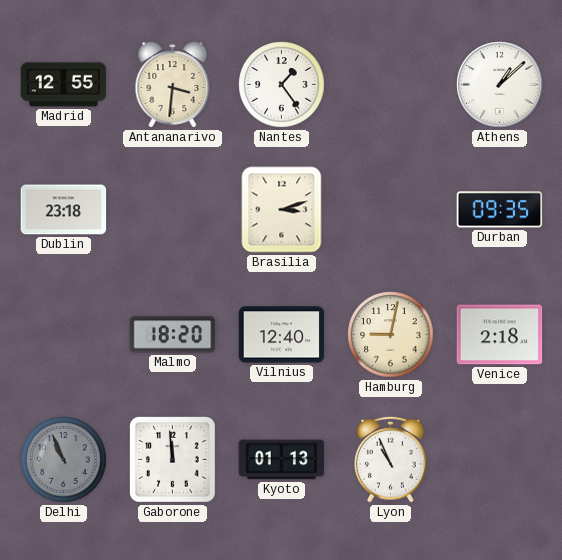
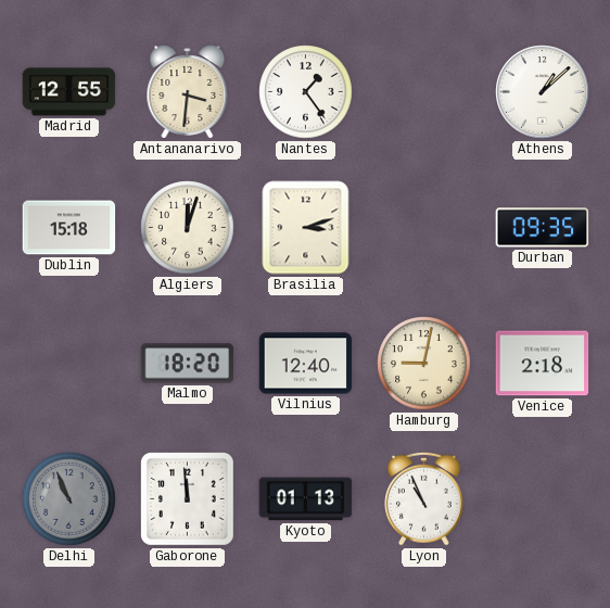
Dublin: 23:18 -> 15:18 (69, 228)
Algiers: none -> 12:03 (188, 228)
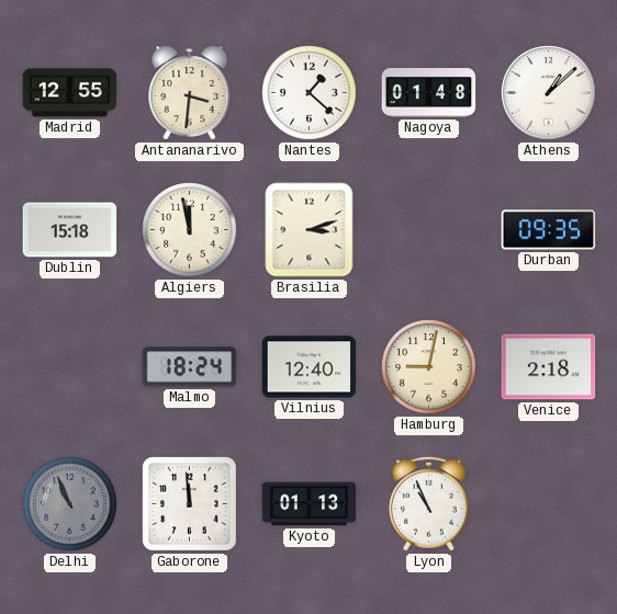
Nantes: 1:24 -> 1:22 (310, 93)
Nagoya: none -> 01:48 (429, 93)
Algiers: 12:03 -> 11:58 (190, 230)
Malmo: 18:20 -> 18:24 (190, 367)
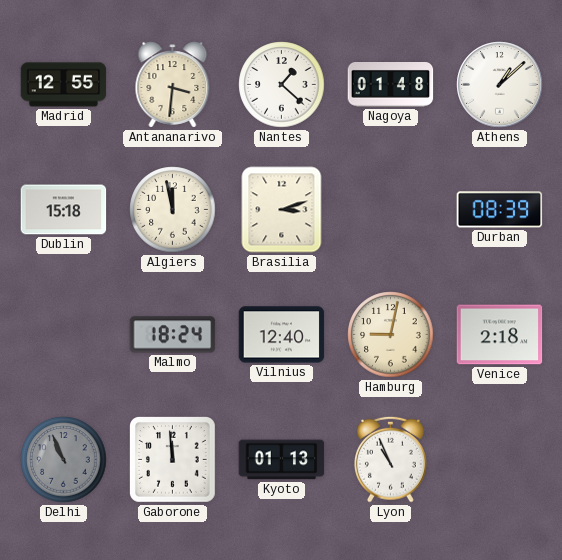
Durban: 09:35 -> 08:39 (500, 210)
